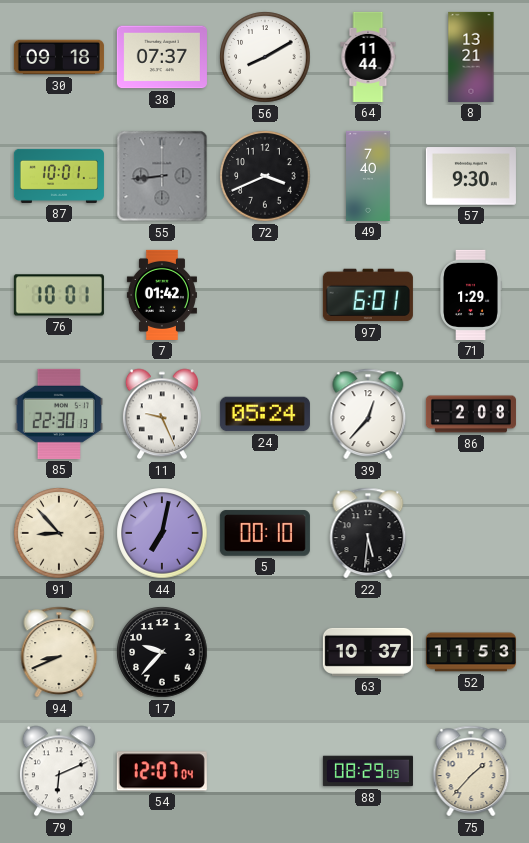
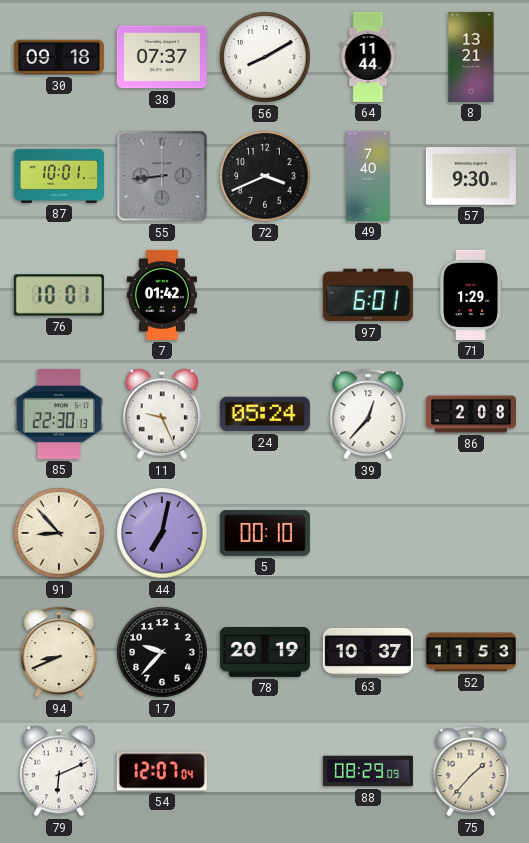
22: 5:31 -> none (368, 533)
78: none -> 20:19 (265, 652)
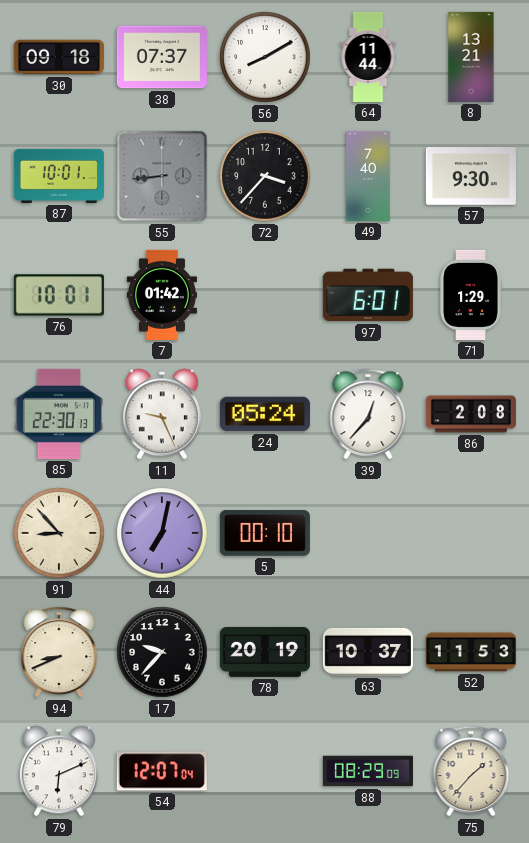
72: 3:41 -> 3:37 (265, 176)
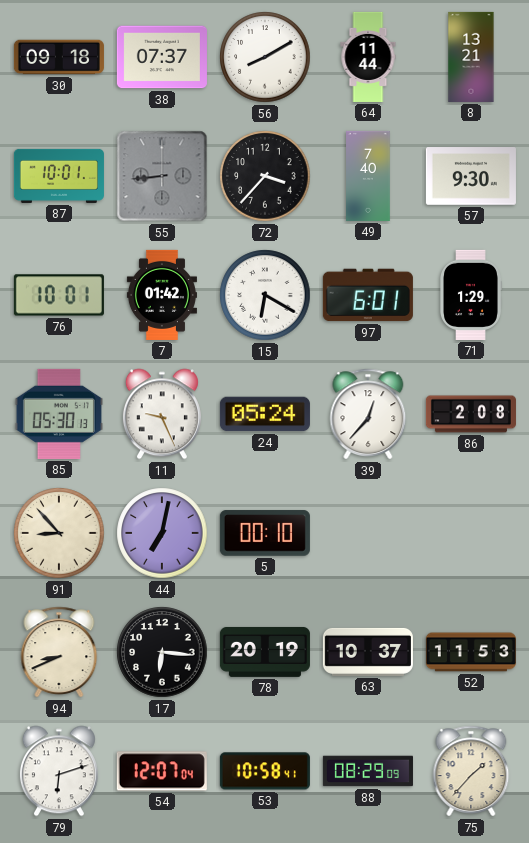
15: none -> 6:20 (265, 295)
85: 22:30 -> 05:30 (59, 414)
17: 9:37 -> 6:16 (162, 652)
79: 6:11 -> 6:12 (59, 771)
53: none -> 10:58 (265, 771)
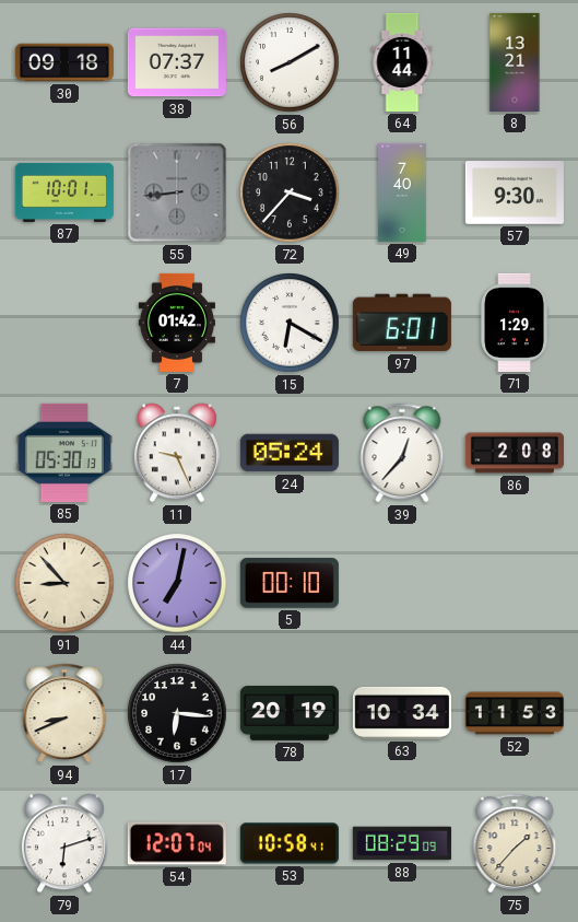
76: 10:01 -> none (59, 295)
63: 10:37 -> 10:34 (402, 713)
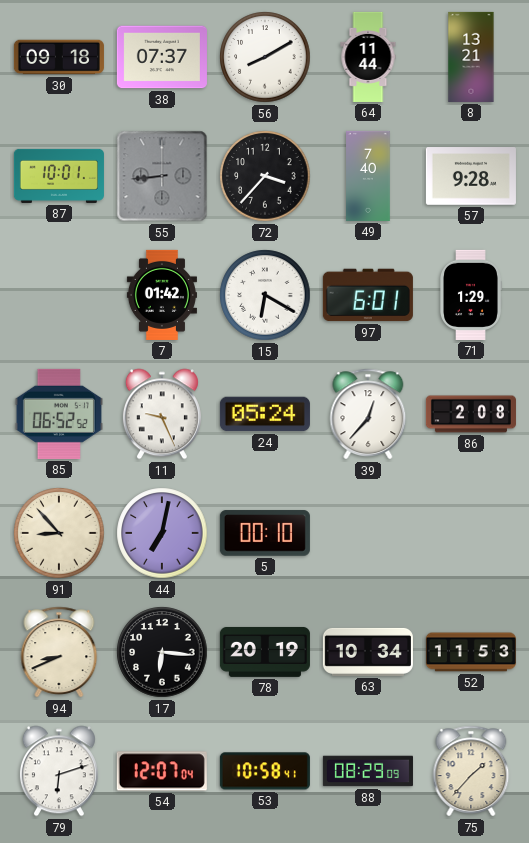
57: 9:30 -> 9:28 (471, 176)
85: 05:30 -> 06:52 (59, 414)
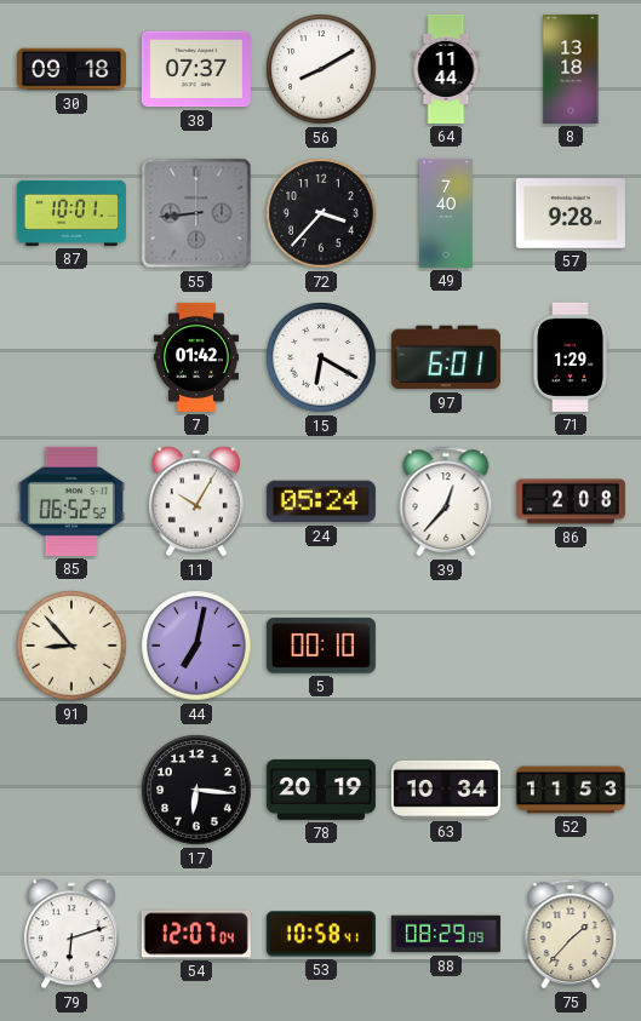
8: 13:21 -> 13:18 (571, 69)
11: 9:26 -> 10:05 (196, 501)
94: 8:41 -> none (59, 652)
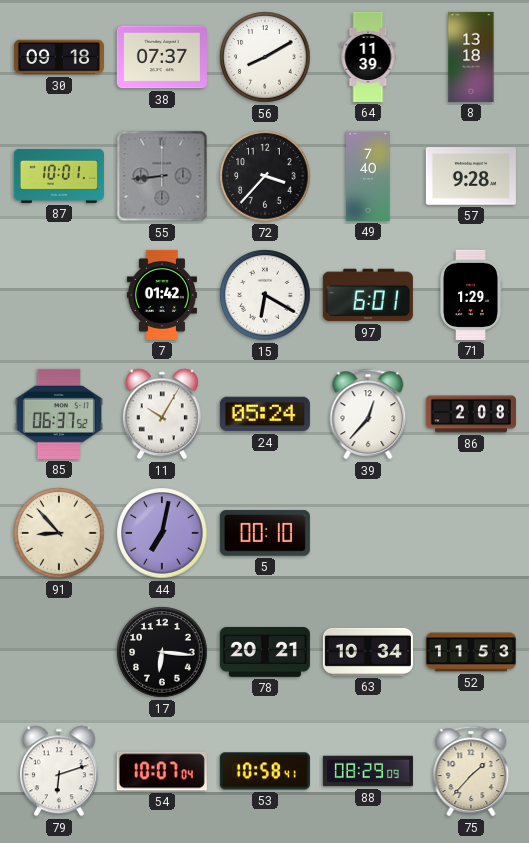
64: 11:44 -> 11:39 (368, 57)
85: 06:52 -> 06:37 (59, 414)
78: 20:19 -> 20:21 (265, 652)
54: 12:07 -> 10:07 (162, 771)
